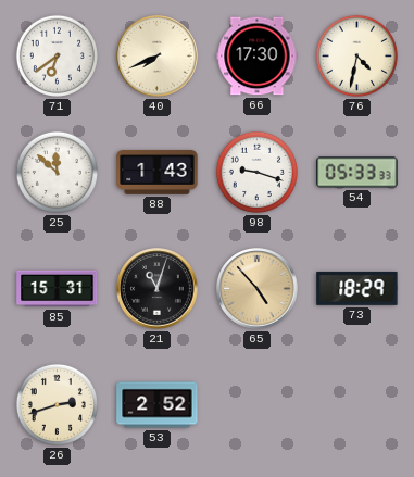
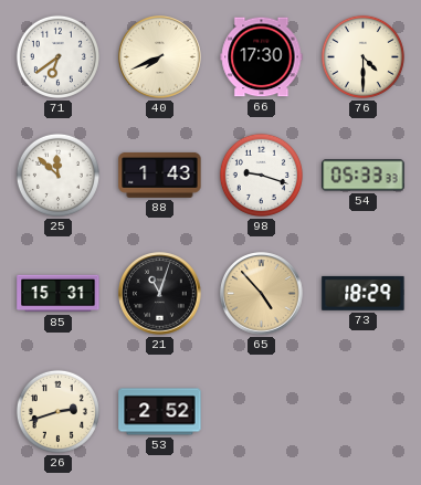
76: 4:32 -> 4:30 (362, 56)
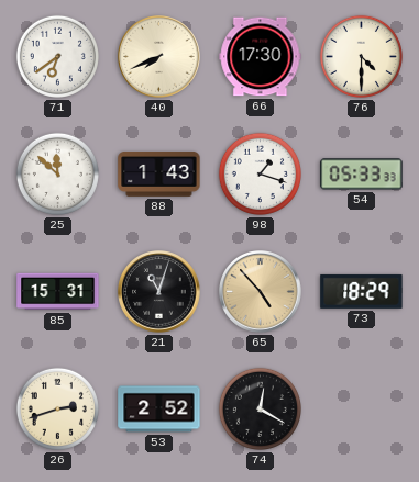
98: 9:18 -> 1:18 (260, 173)
74: none -> 12:20 (260, 408)
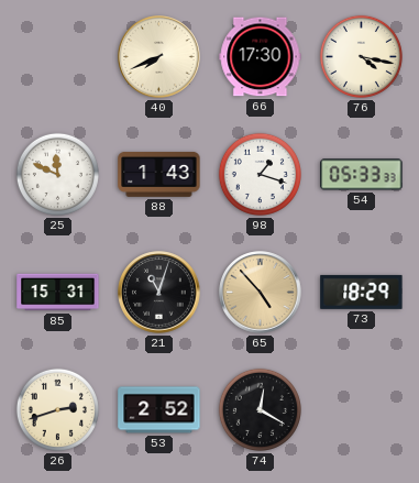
71: 6:39 -> none (57, 56)
76: 4:30 -> 4:17 (361, 56)
25: 11:52 -> 11:49 (57, 174)
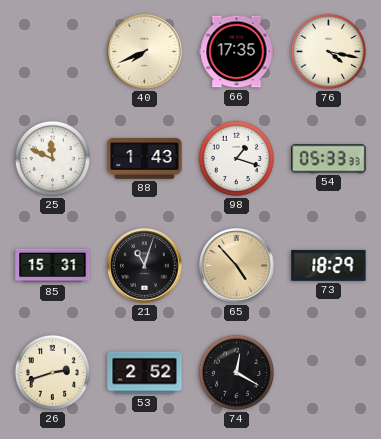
66: 17:30 -> 17:35 (237, 52)
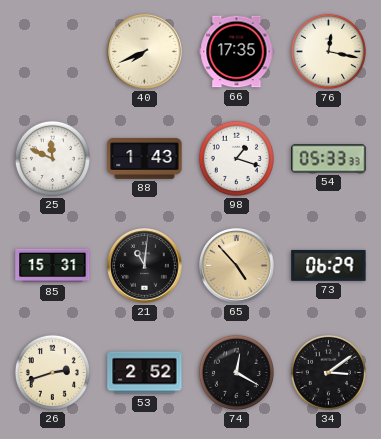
76: 4:17 -> 12:17 (328, 51)
21: 11:03 -> 11:01 (145, 266)
73: 18:29 -> 06:29 (329, 265)
34: none -> 3:09 (328, 372)
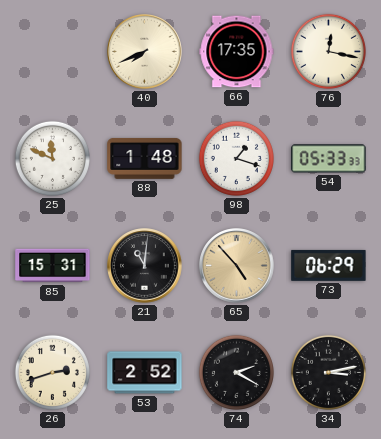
88: 1:43 -> 1:48 (145, 158)
74: 12:20 -> 2:20 (236, 372)
34: 3:09 -> 3:13 (328, 372)
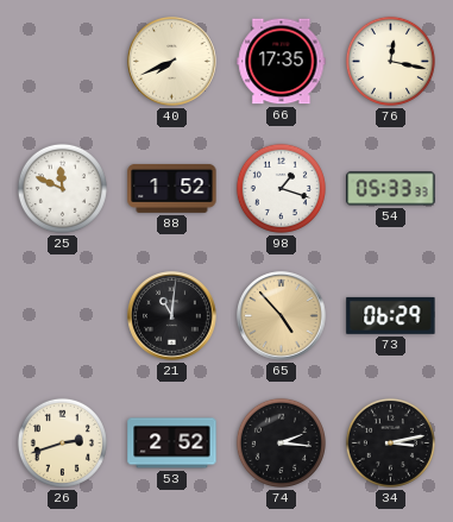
88: 1:48 -> 1:52 (172, 188)
85: 15:31 -> none (53, 266)
74: 2:20 -> 2:16 (281, 442)
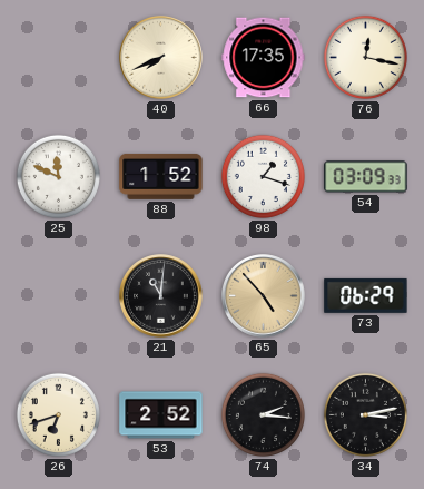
54: 05:33 -> 03:09 (366, 177)
26: 2:42 -> 6:42 (58, 414)
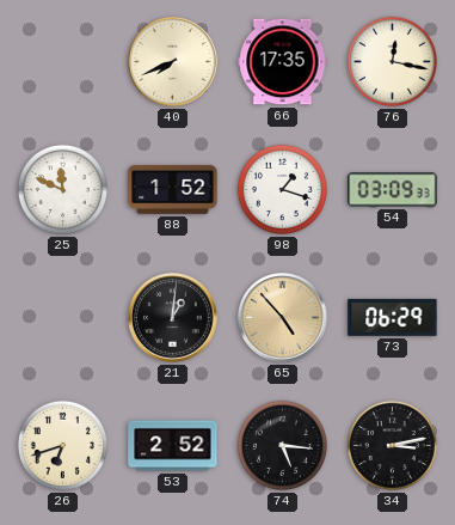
21: 11:01 -> 1:01 (173, 318)
74: 2:16 -> 5:16 (282, 445)
